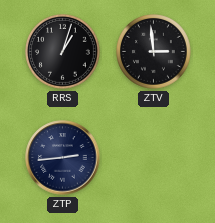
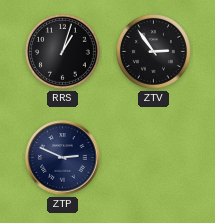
ZTV: 2:59 -> 2:54 (154, 52)
ZTP: 2:44 -> 2:49 (63, 158)
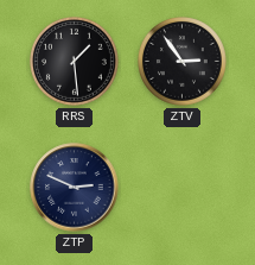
RRS: 1:03 -> 1:29 (75, 62)
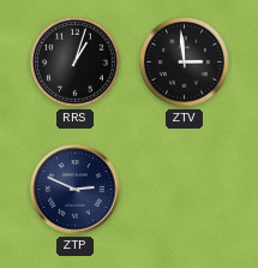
RRS: 1:29 -> 1:03 (76, 62)
ZTV: 2:54 -> 2:59 (185, 62)
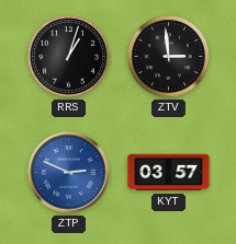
ZTP dial: navy -> blue (69, 173)
KYT: none -> 03:57 (169, 173)
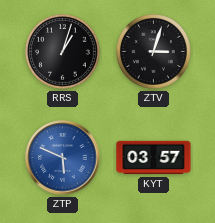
ZTV: 2:59 -> 3:03 (154, 52)
ZTP: 2:49 -> 5:49 (63, 158)
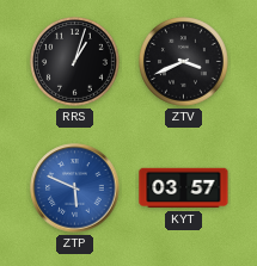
ZTV: 3:03 -> 3:41 (184, 62)
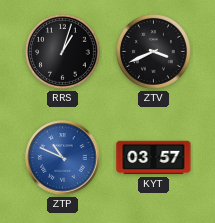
ZTP: 5:49 -> 10:49 (63, 158)
